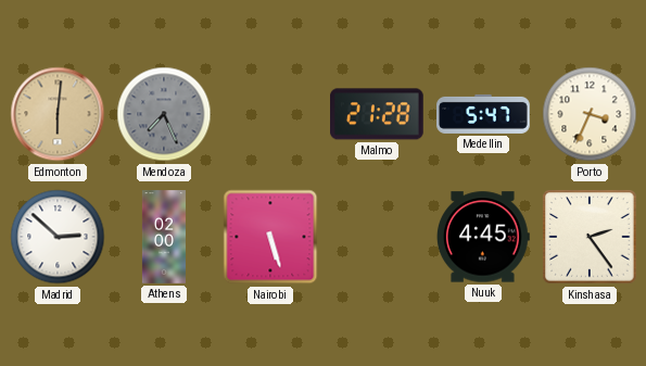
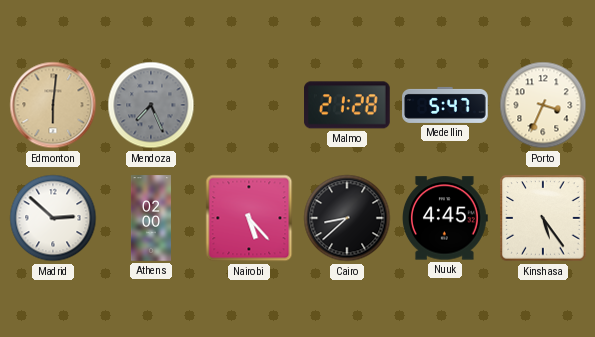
Nairobi: 5:27 -> 5:23 (249, 218)
Cairo: none -> 8:38 (347, 218)
Kinshasa: 2:24 -> 5:24 (543, 218)
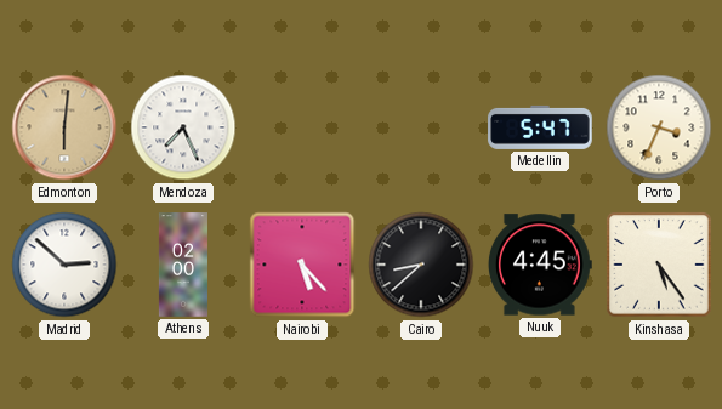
Mendoza dial: grey -> white (183, 127)
Malmo: 21:28 -> none (348, 105)
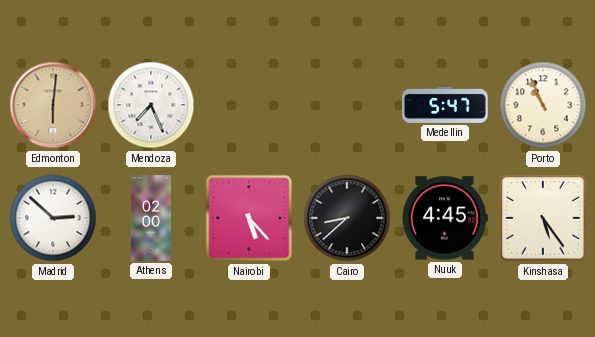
Porto: 3:34 -> 10:56 (543, 105)
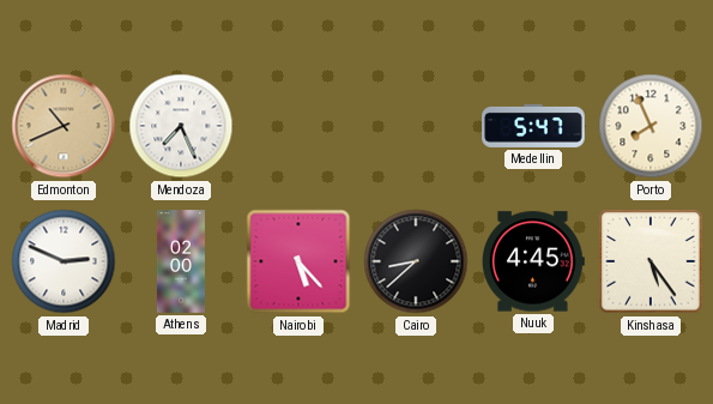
Edmonton: 6:01 -> 10:41 (64, 126)
Porto: 10:56 -> 7:56 (651, 126)
Madrid: 2:52 -> 2:49 (64, 261)
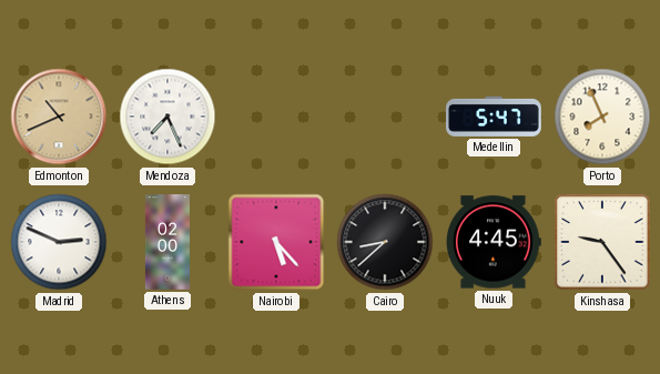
Kinshasa: 5:24 -> 9:24 (602, 242)
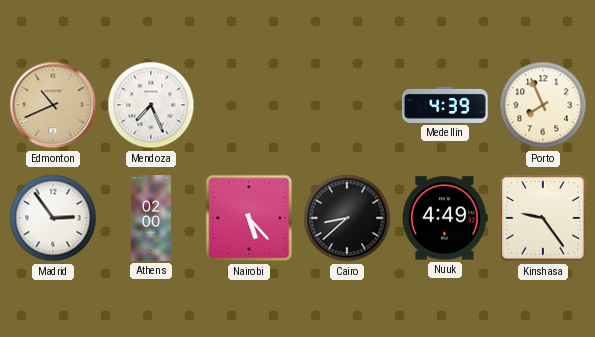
Medellin: 5:47 -> 4:39 (445, 105)
Madrid: 2:49 -> 2:54 (53, 218)
Nuuk: 4:45 -> 4:49 (445, 218)
